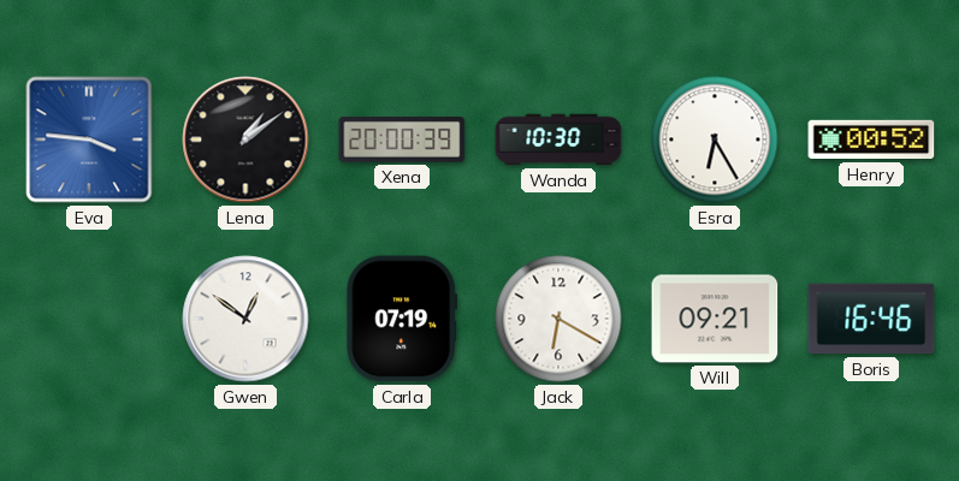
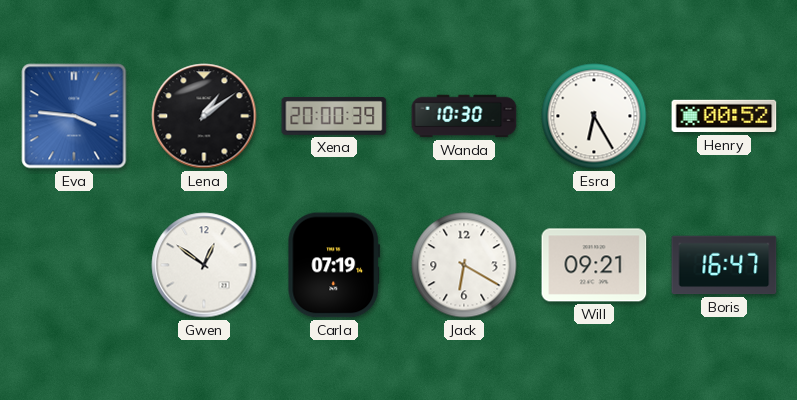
Boris: 16:46 -> 16:47 (724, 265)
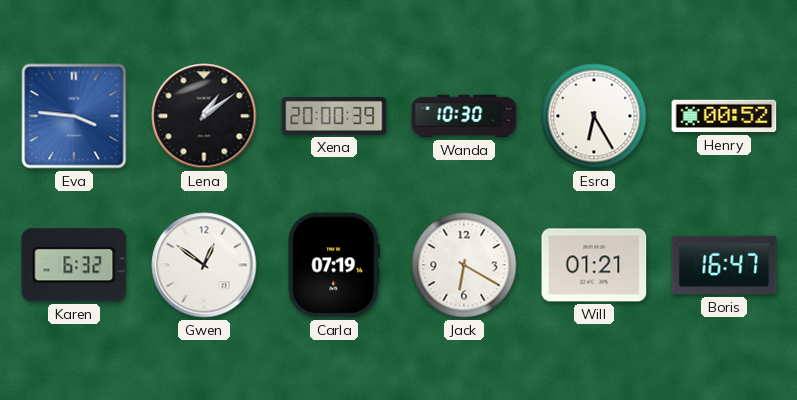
Karen: none -> 6:32 (74, 265)
Will: 09:21 -> 01:21 (594, 265)
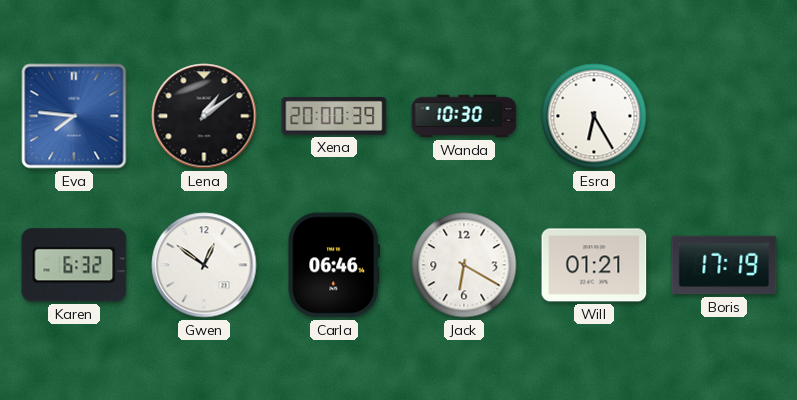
Eva: 3:46 -> 7:46 (74, 116)
Henry: 00:52 -> none (724, 116)
Carla: 07:19 -> 06:46 (334, 265)
Boris: 16:47 -> 17:19 (724, 265)
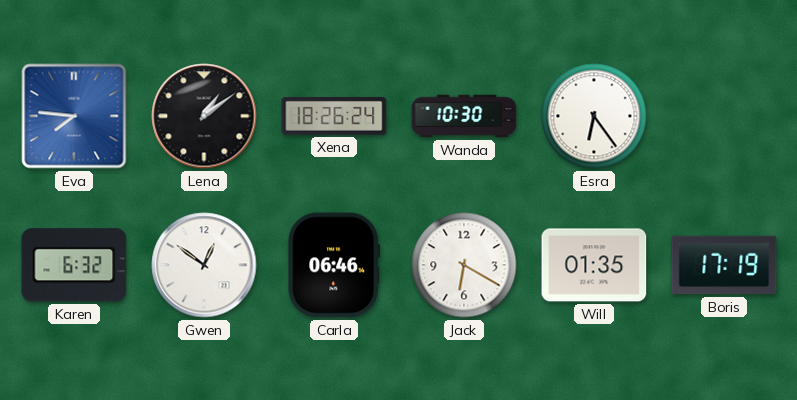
Xena: 20:00 -> 18:26 (334, 116)
Esra: 6:25 -> 6:24 (594, 116)
Will: 01:21 -> 01:35 (594, 265)
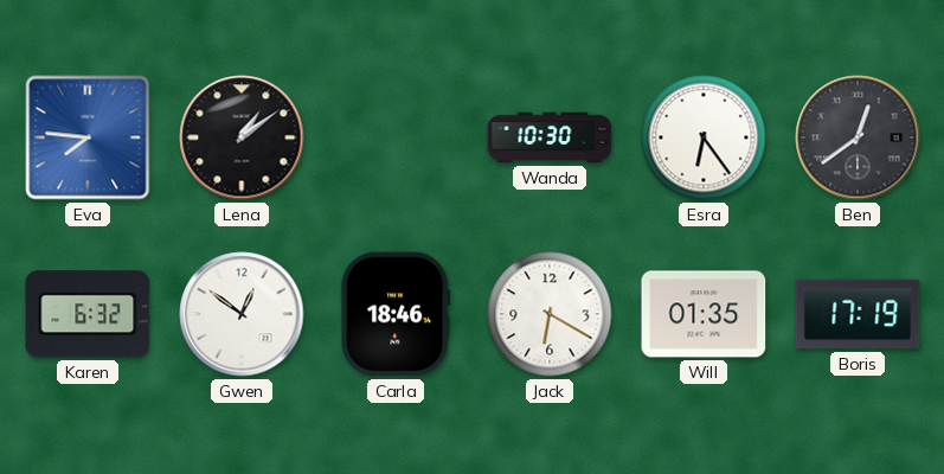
Xena: 18:26 -> none (334, 116)
Ben: none -> 12:39 (858, 137)
Carla: 06:46 -> 18:46 (396, 314)
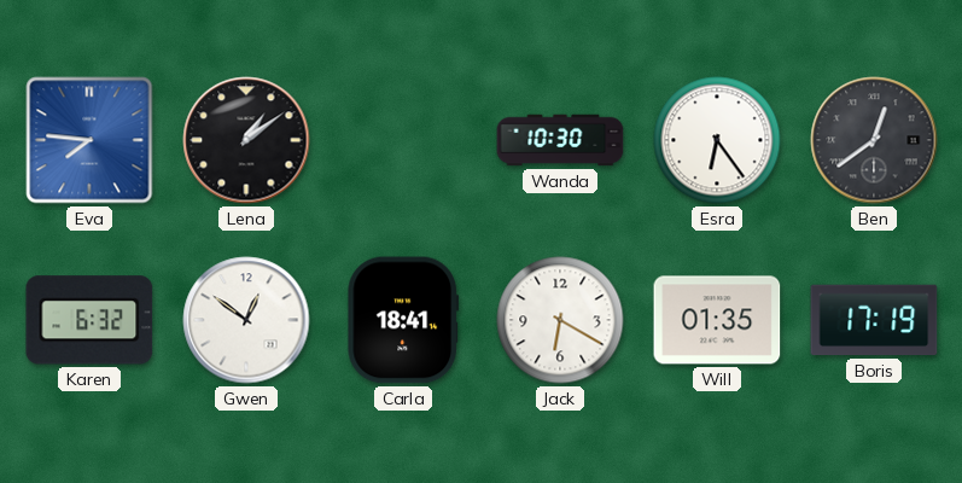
Carla: 18:46 -> 18:41 (403, 320)
